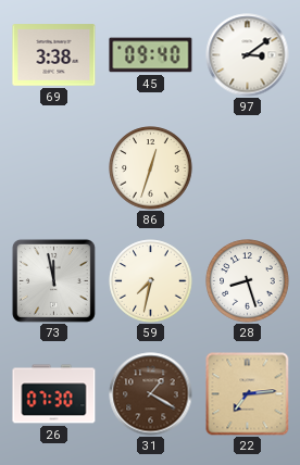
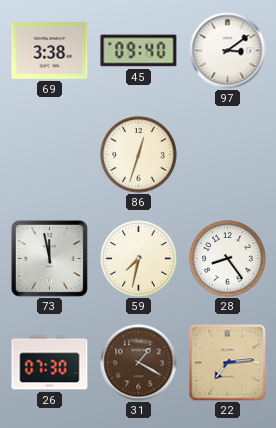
28: 8:27 -> 8:24 (228, 259)
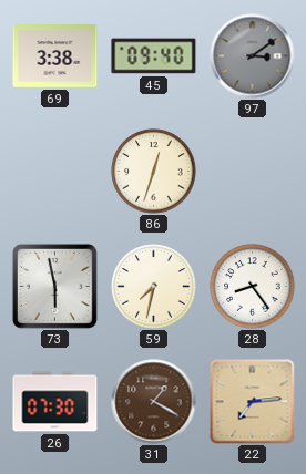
97 dial: white -> grey (253, 56)
73: 11:58 -> 5:58 (54, 286)
